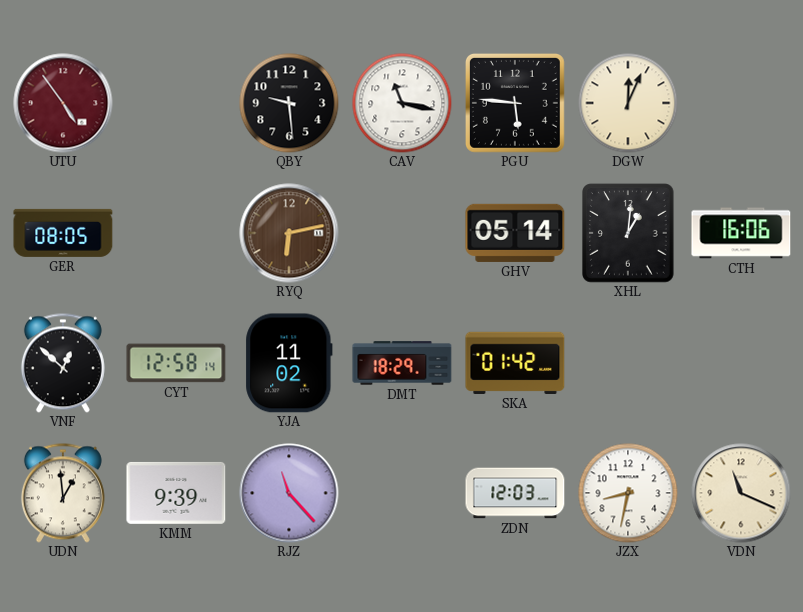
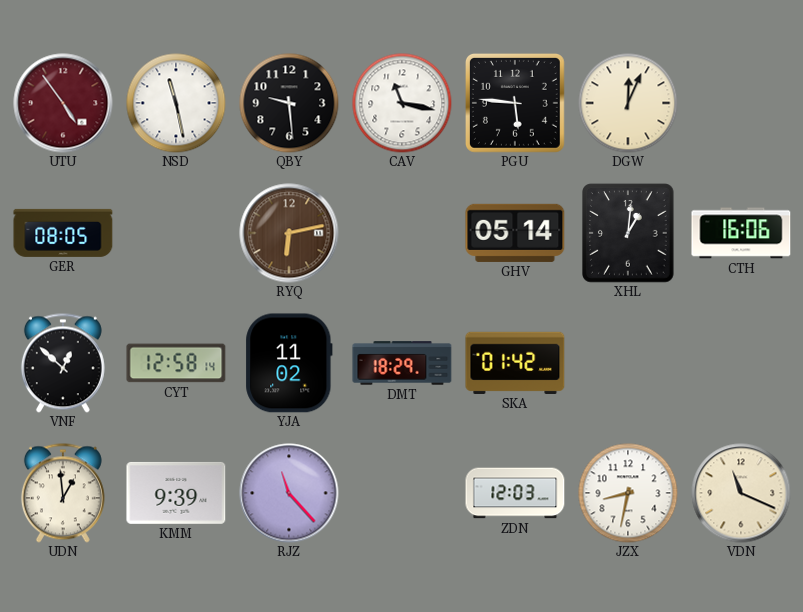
NSD: none -> 11:28 (176, 103)
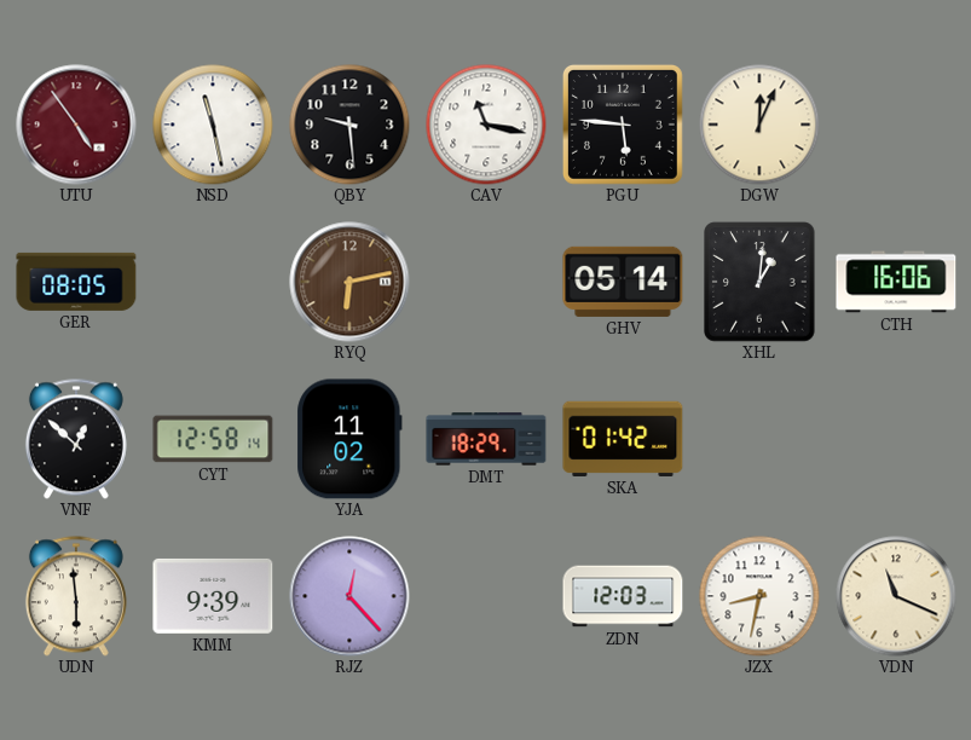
UDN: 12:59 -> 5:59 (76, 596)
RJZ: 11:23 -> 12:23 (349, 596)
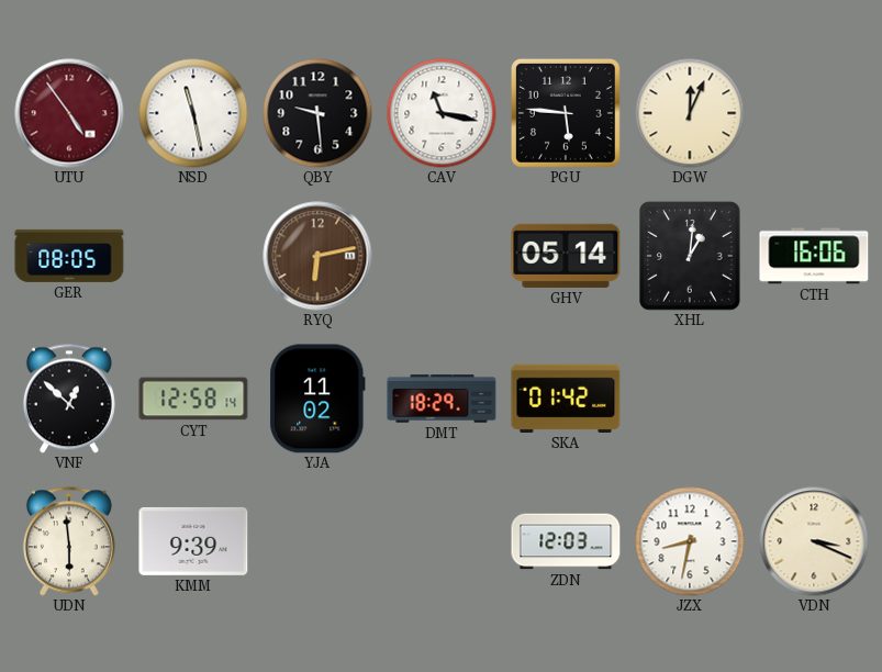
RJZ: 12:23 -> none (349, 596)
VDN: 11:19 -> 3:19 (814, 541)
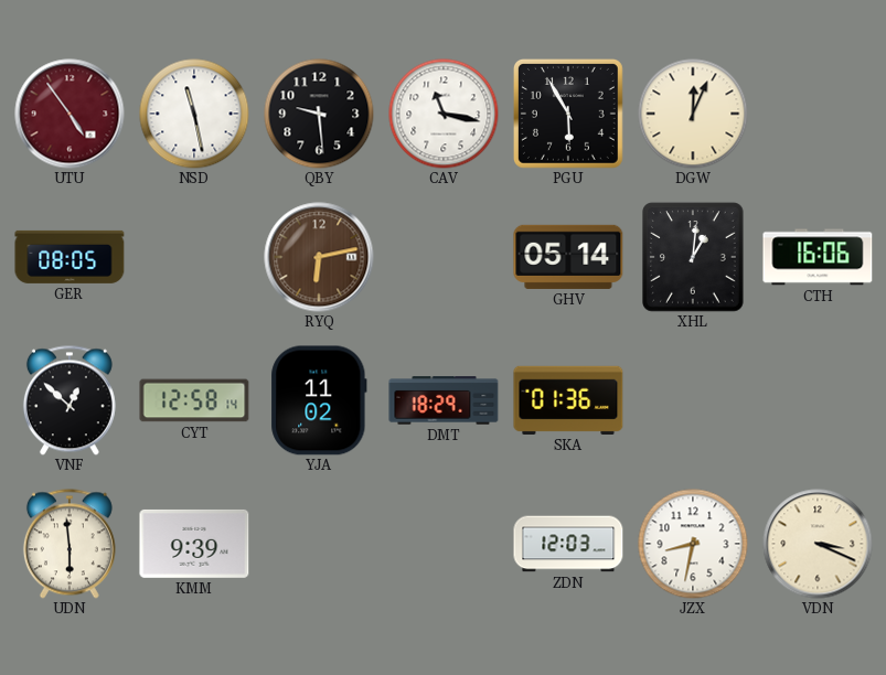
PGU: 5:46 -> 5:55 (568, 114)
SKA: 01:42 -> 01:36 (568, 400)
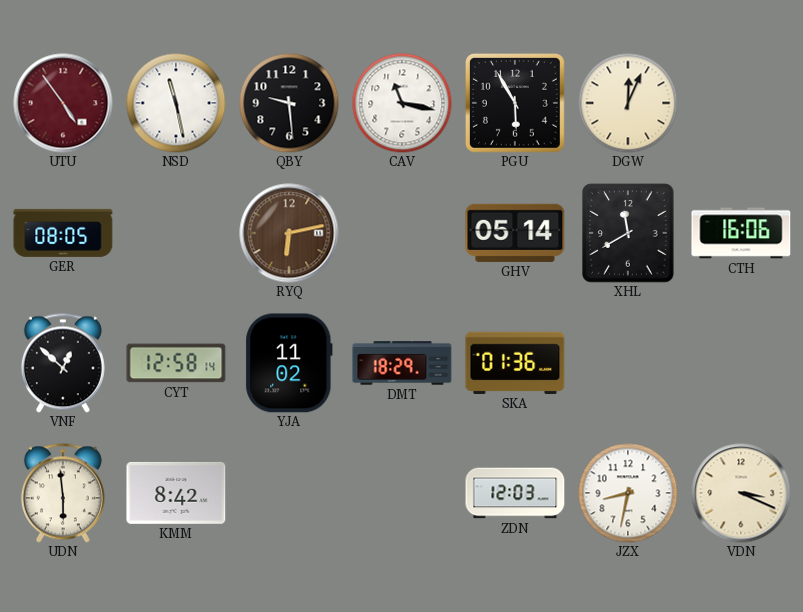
XHL: 1:01 -> 11:40 (628, 233)
KMM: 9:39 -> 8:42 (176, 493)
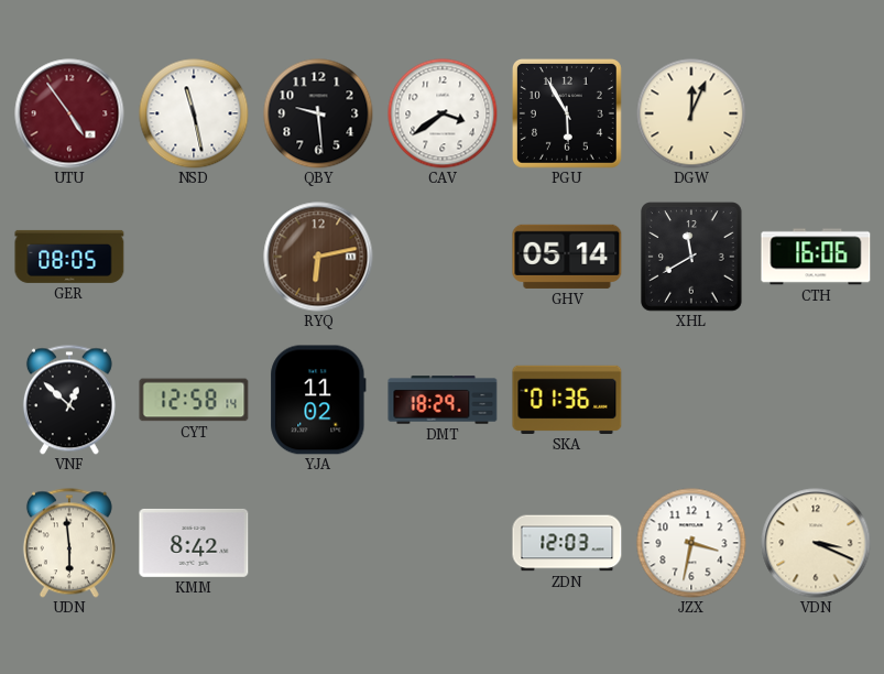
CAV: 11:17 -> 3:39 (443, 113)
JZX: 8:32 -> 3:32 (691, 543)
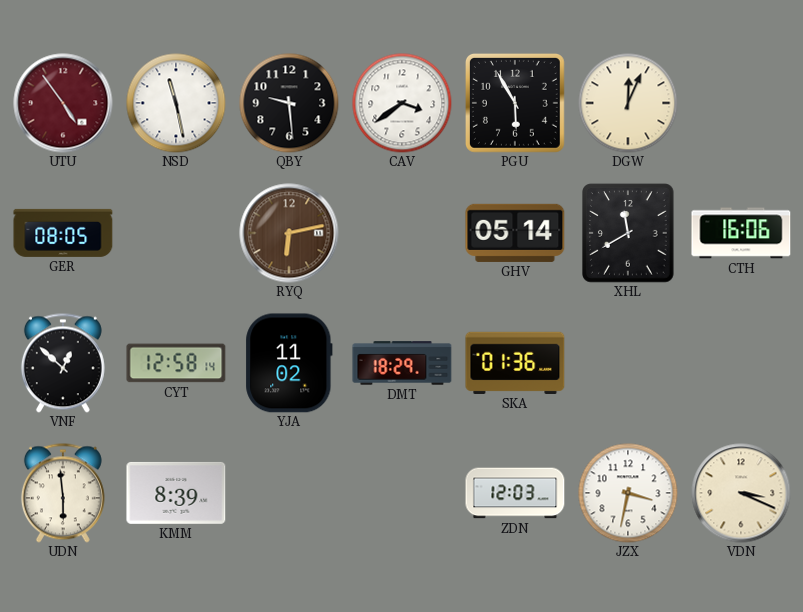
KMM: 8:42 -> 8:39 (176, 493)
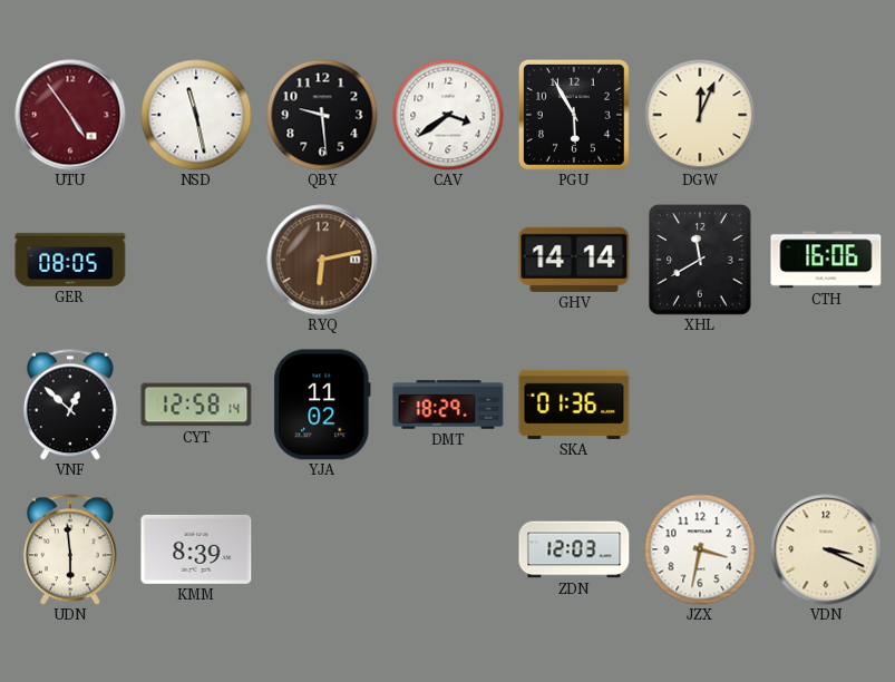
GHV: 05:14 -> 14:14 (574, 260)
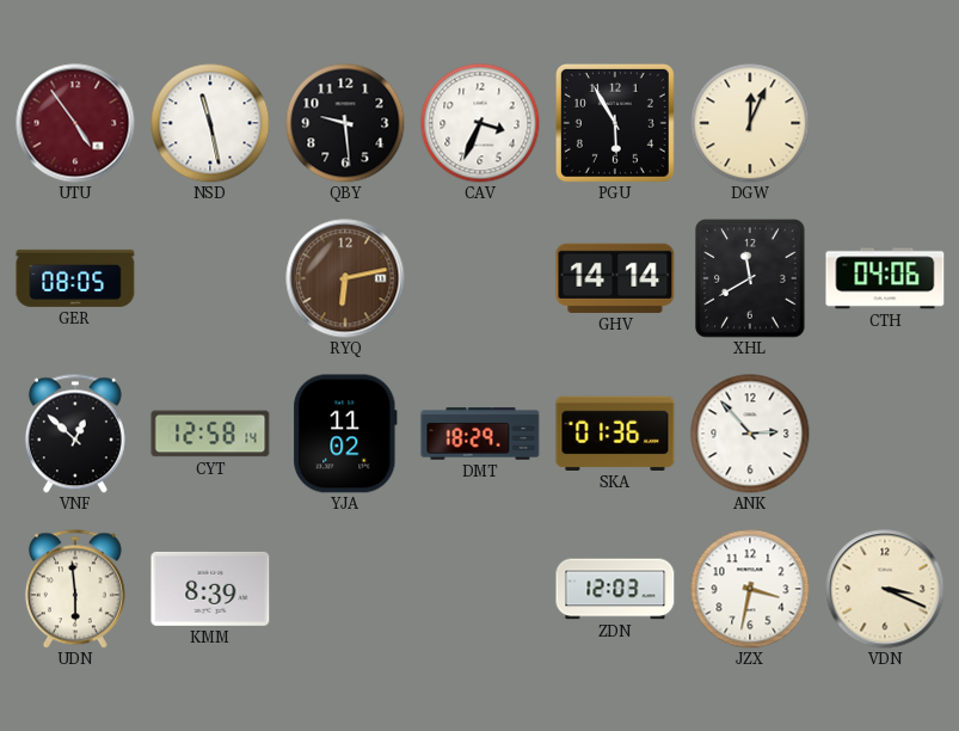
CAV: 3:39 -> 3:34 (480, 123)
CTH: 16:06 -> 04:06 (885, 278)
ANK: none -> 2:53 (750, 434)
